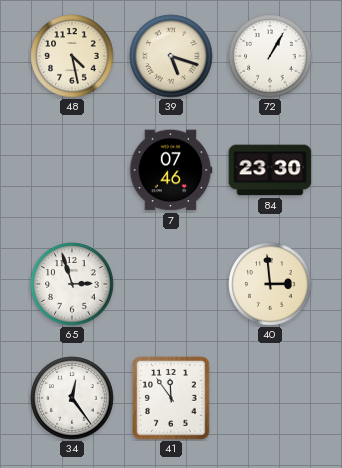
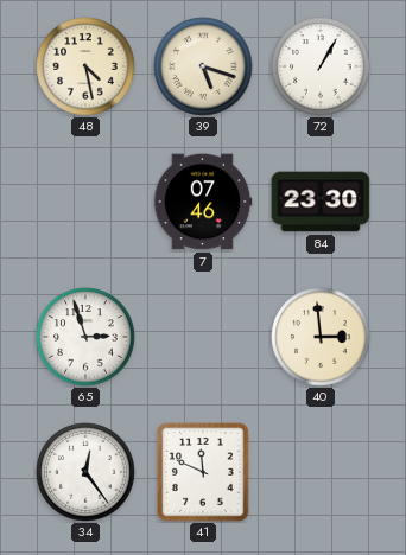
41: 11:54 -> 11:49 (203, 472)
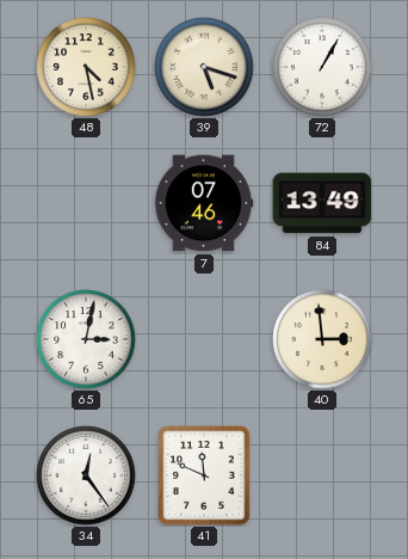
84: 23:30 -> 13:49 (322, 203)
65: 2:57 -> 3:02 (86, 339)
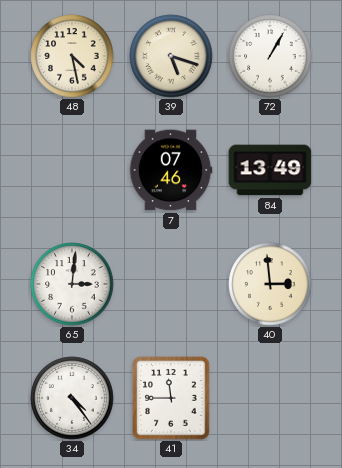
65: 3:02 -> 3:01 (72, 284)
34: 12:24 -> 4:24 (72, 398)
41: 11:49 -> 11:45 (171, 398)
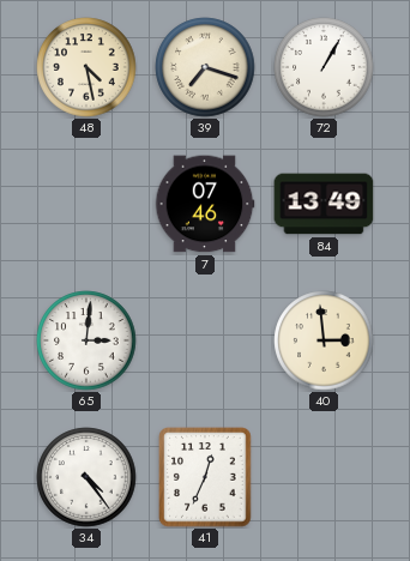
39: 5:18 -> 7:18 (205, 67)
41: 11:45 -> 12:34 (205, 477)
